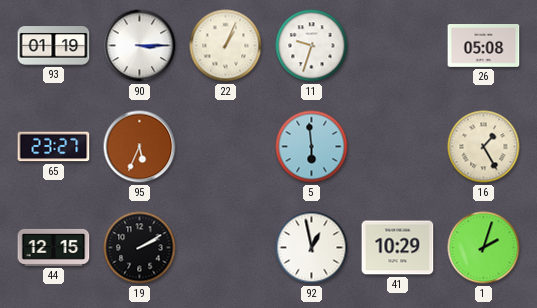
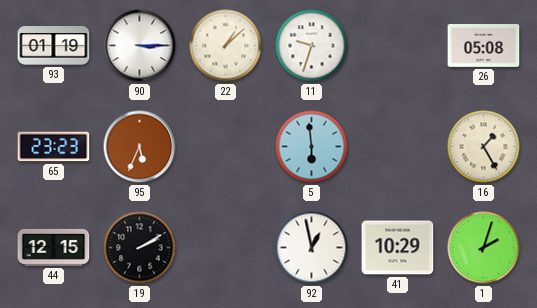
22: 1:04 -> 1:08 (226, 46)
65: 23:27 -> 23:23 (54, 147)
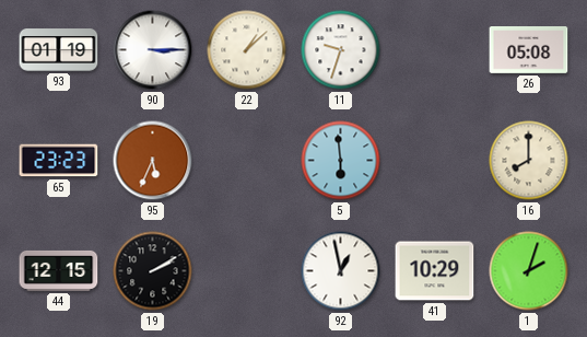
16: 1:25 -> 8:00 (529, 161)
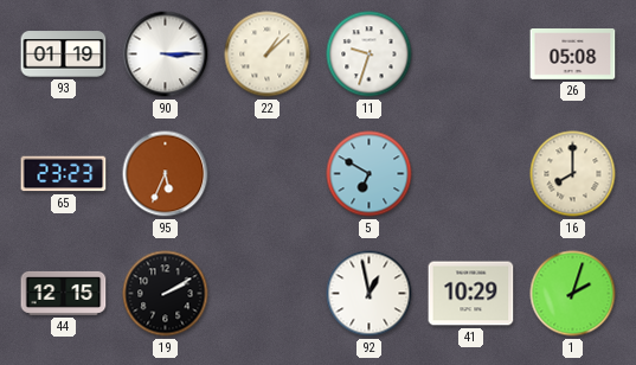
5: 5:59 -> 6:50 (370, 174)
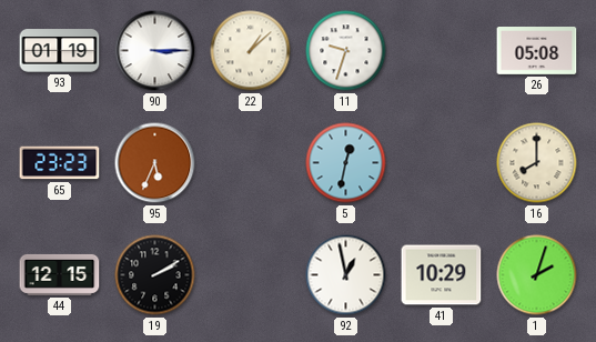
5: 6:50 -> 12:32 (346, 163)
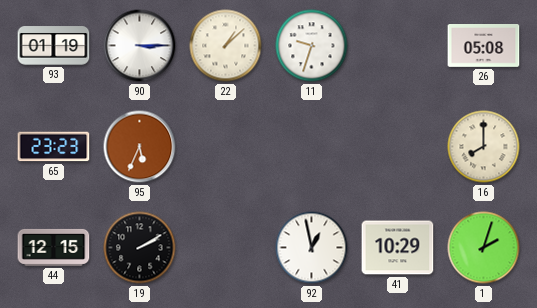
5: 12:32 -> none (346, 163)
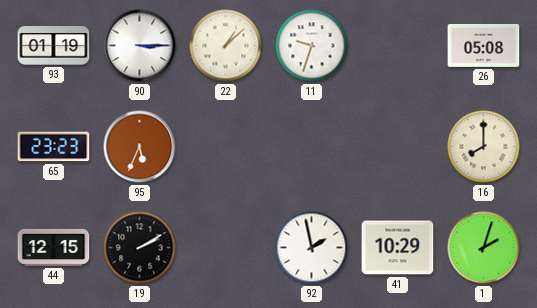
92: 12:58 -> 1:58 (312, 248)
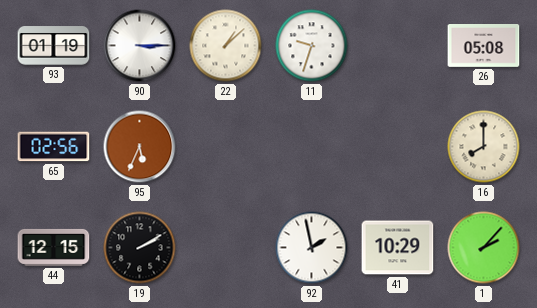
65: 23:23 -> 02:56 (54, 147)
1: 2:03 -> 2:07 (484, 248)
